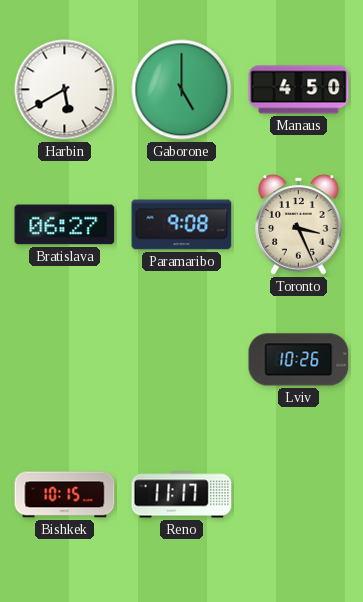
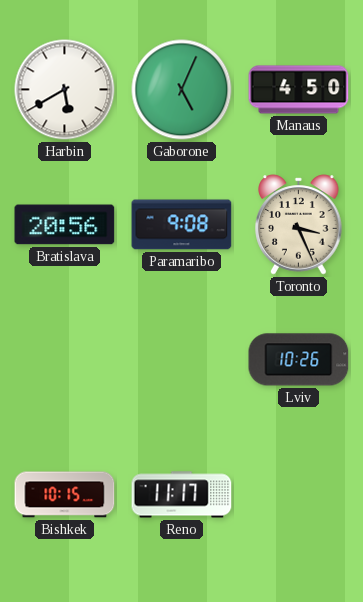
Gaborone: 5:00 -> 5:04 (182, 90)
Bratislava: 06:27 -> 20:56 (65, 225)
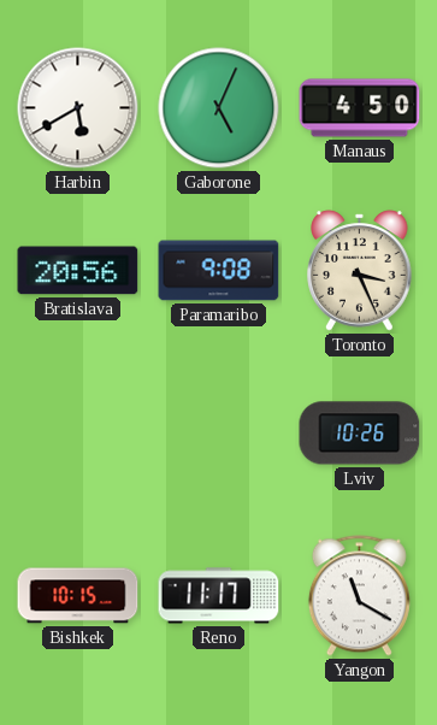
Yangon: none -> 11:20 (359, 596)
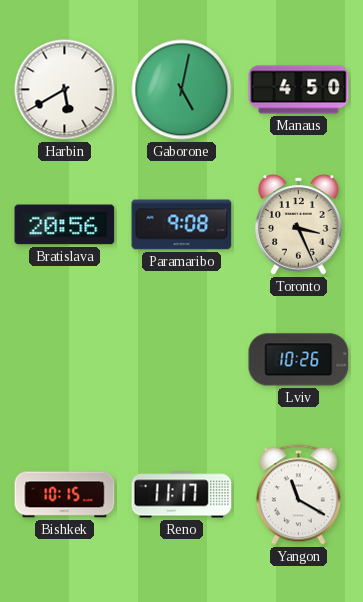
Gaborone: 5:04 -> 5:02 (182, 90)
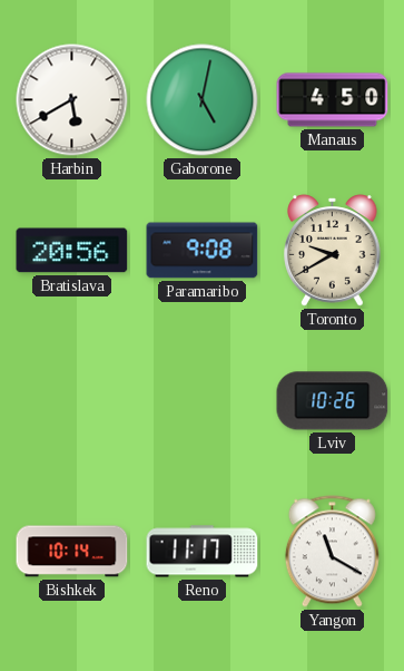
Toronto: 3:26 -> 9:40 (333, 251)
Bishkek: 10:15 -> 10:14 (72, 552)
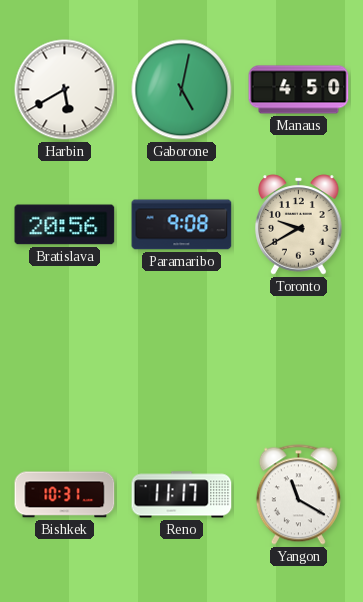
Lviv: 10:26 -> none (333, 401)
Bishkek: 10:14 -> 10:31 (65, 495)
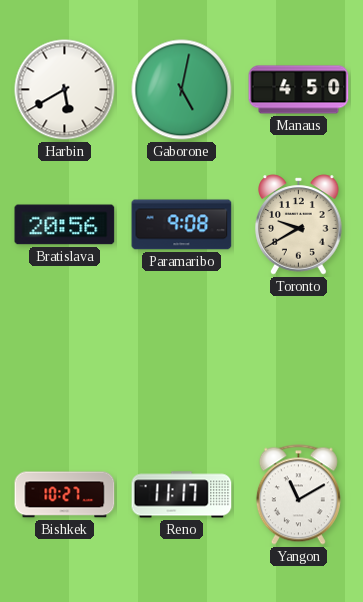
Bishkek: 10:31 -> 10:27 (65, 495)
Yangon: 11:20 -> 11:10 (298, 495)
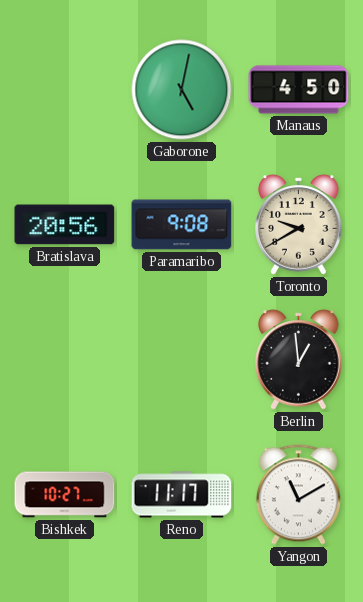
Harbin: 5:40 -> none (65, 90)
Berlin: none -> 12:59 (299, 360)
